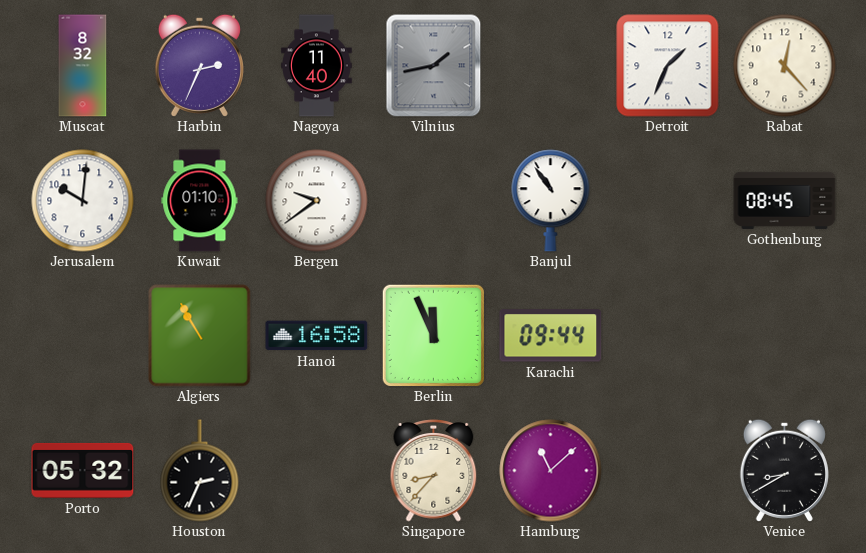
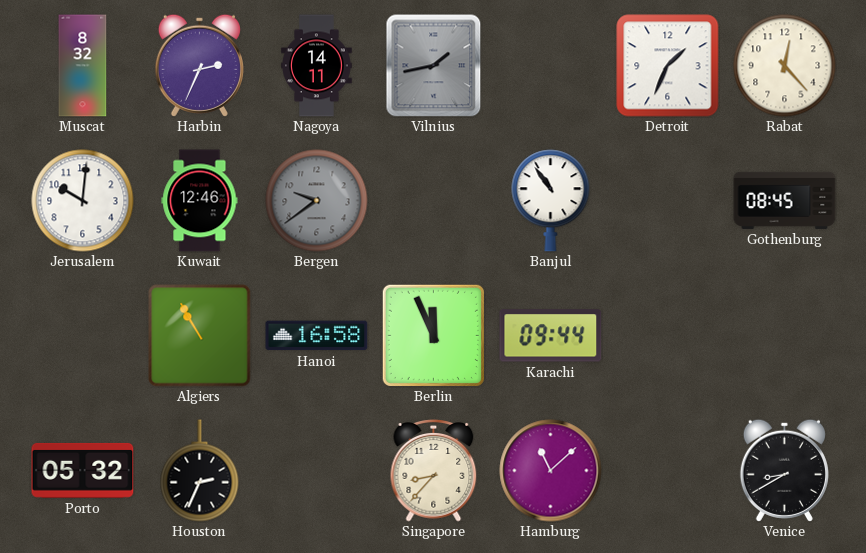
Nagoya: 11:40 -> 14:11 (317, 66)
Kuwait: 01:10 -> 12:46 (200, 201)
Bergen dial: white -> grey (317, 201)
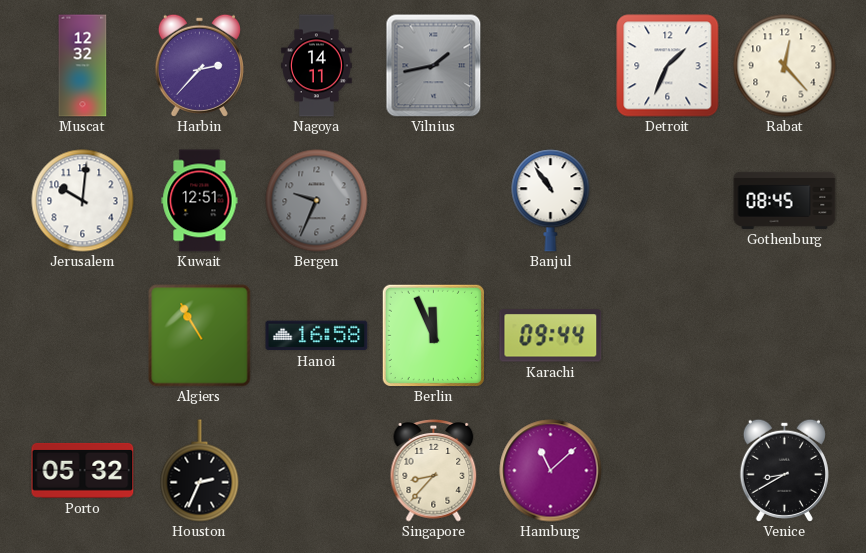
Muscat: 8:32 -> 12:32 (83, 66)
Harbin: 2:34 -> 2:37 (199, 65)
Kuwait: 12:46 -> 12:51 (200, 201)
Bergen: 9:39 -> 9:34 (317, 201)
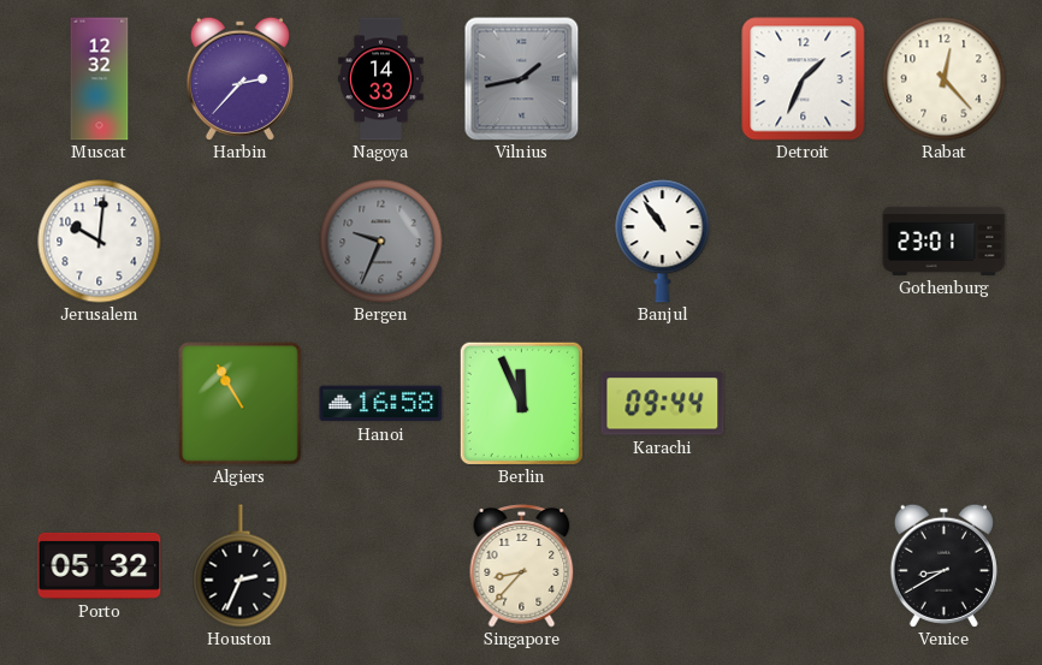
Nagoya: 14:11 -> 14:33 (381, 79)
Kuwait: 12:51 -> none (200, 201)
Gothenburg: 08:45 -> 23:01 (945, 241)
Hamburg: 11:08 -> none (551, 471)
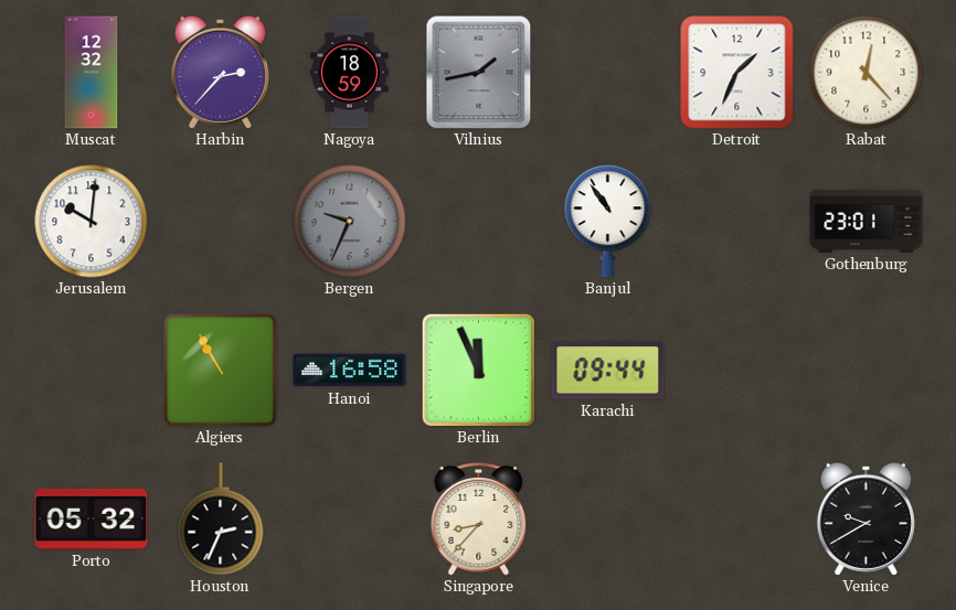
Nagoya: 14:33 -> 18:59 (350, 73)
Venice: 8:40 -> 9:40 (865, 518)
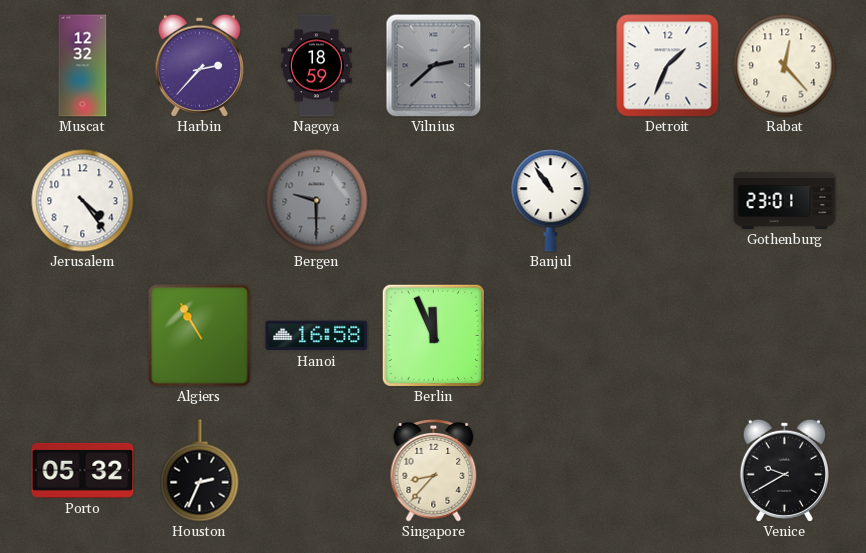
Vilnius: 1:43 -> 2:38 (434, 66)
Jerusalem: 10:01 -> 4:24 (83, 201)
Bergen: 9:34 -> 9:30 (317, 201)
Karachi: 09:44 -> none (608, 371)
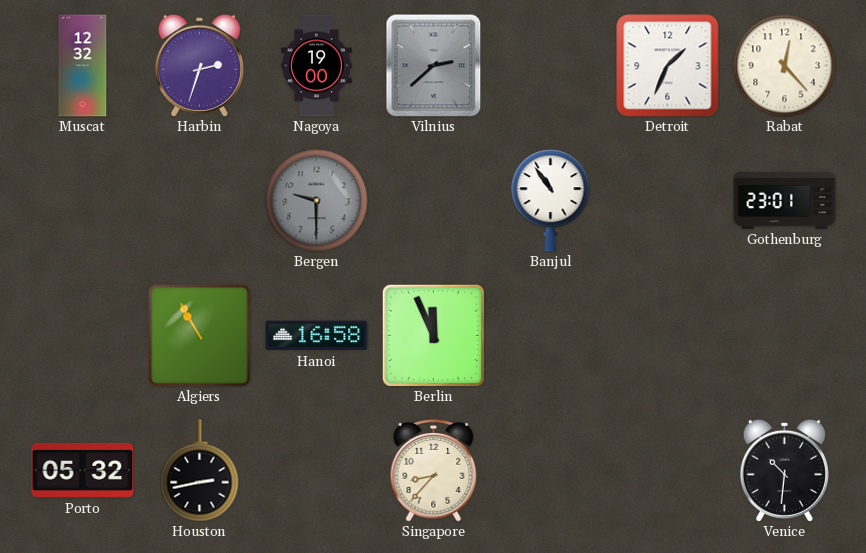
Harbin: 2:37 -> 2:33 (199, 65)
Nagoya: 18:59 -> 19:00 (317, 66)
Jerusalem: 4:24 -> none (83, 201)
Houston: 2:34 -> 2:43 (200, 471)
Venice: 9:40 -> 10:31 (784, 470)
